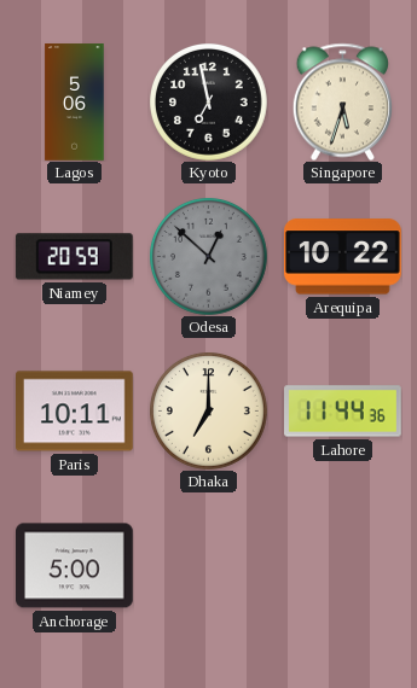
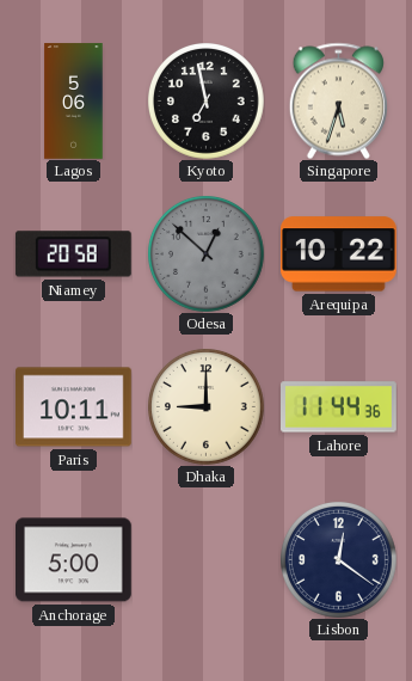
Niamey: 20:59 -> 20:58 (73, 254)
Dhaka: 7:00 -> 9:00 (207, 407)
Lisbon: none -> 12:21 (339, 560)
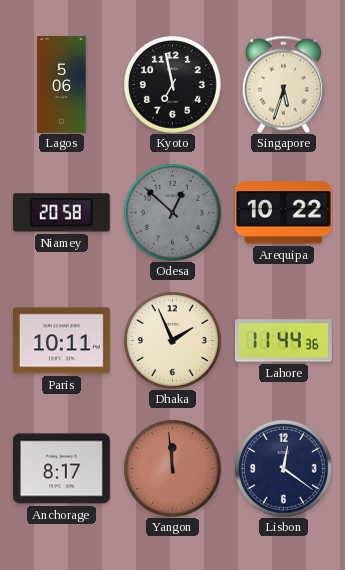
Dhaka: 9:00 -> 1:56 (173, 341)
Anchorage: 5:00 -> 8:17 (62, 469)
Yangon: none -> 11:59 (173, 469)
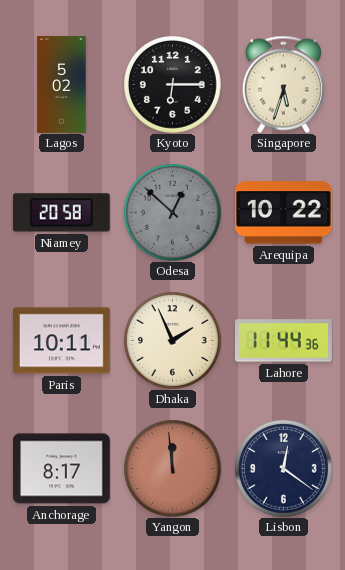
Lagos: 5:06 -> 5:02 (62, 85)
Kyoto: 6:58 -> 6:15 (173, 85)
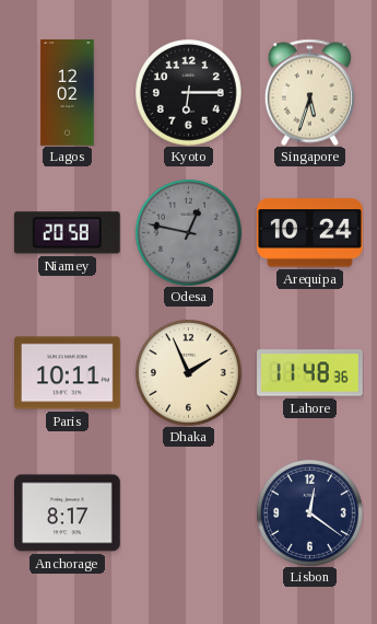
Lagos: 5:02 -> 12:02 (68, 93)
Odesa: 12:52 -> 12:47 (189, 233)
Arequipa: 10:22 -> 10:24 (310, 233)
Lahore: 11:44 -> 11:48 (310, 373)
Yangon: 11:59 -> none (173, 469)
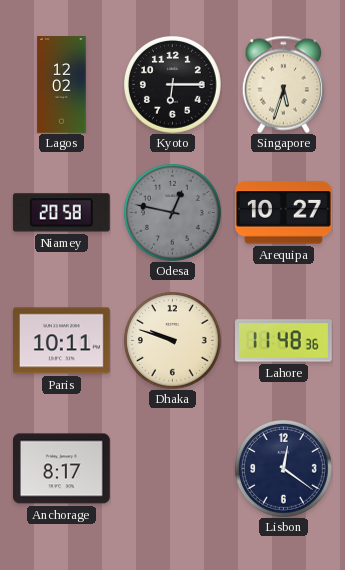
Arequipa: 10:24 -> 10:27 (284, 213)
Dhaka: 1:56 -> 9:48 (173, 341)
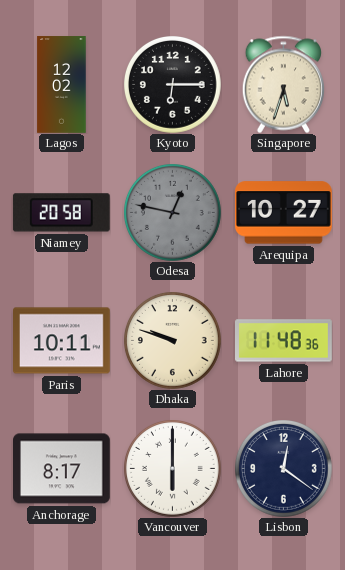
Vancouver: none -> 6:00 (173, 469)
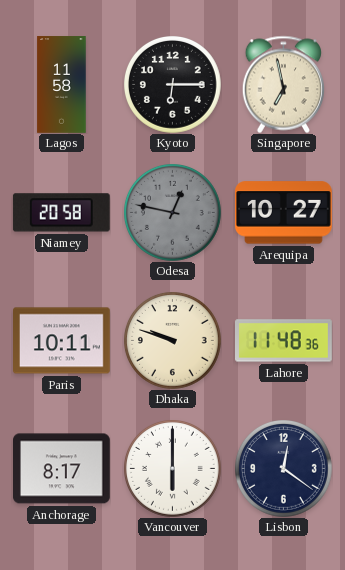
Lagos: 12:02 -> 11:58 (62, 85)
Singapore: 5:33 -> 6:58 (283, 84)
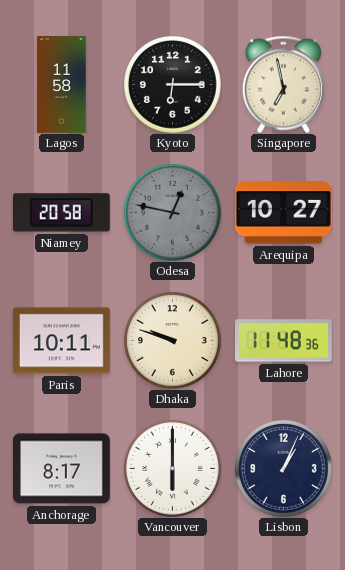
Lisbon: 12:21 -> 1:04 (284, 469)
